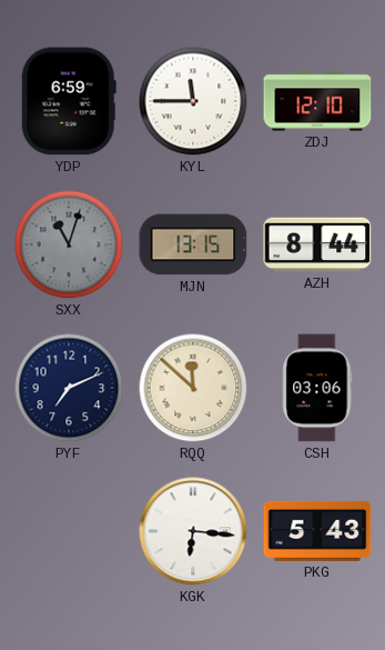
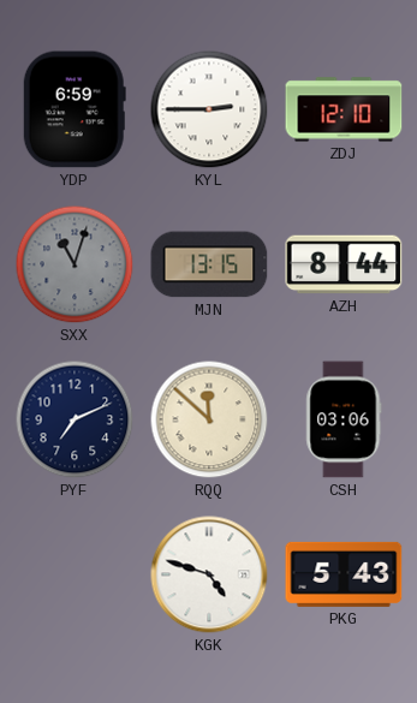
KYL: 11:45 -> 2:45 (209, 109)
KGK: 6:16 -> 4:48 (209, 574)
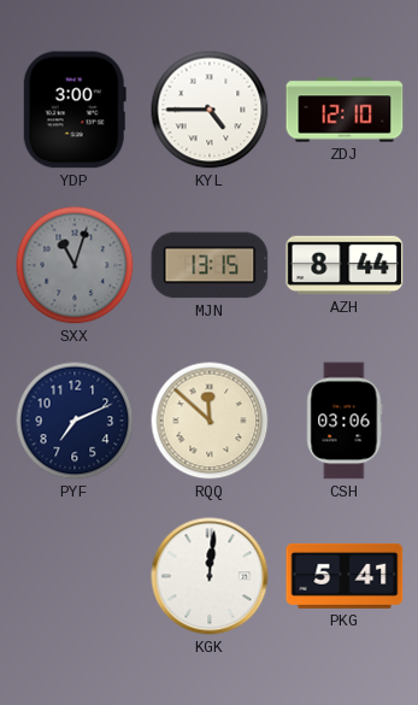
YDP: 6:59 -> 3:00 (75, 110)
KYL: 2:45 -> 4:45 (210, 110)
KGK: 4:48 -> 12:01 (210, 576)
PKG: 5:43 -> 5:41 (345, 576)
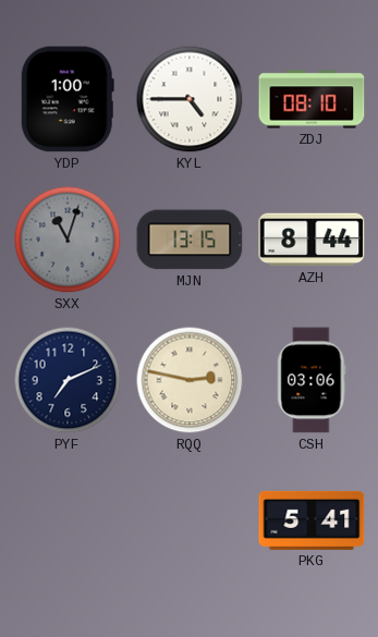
YDP: 3:00 -> 1:00 (68, 99)
ZDJ: 12:10 -> 08:10 (312, 99)
RQQ: 11:52 -> 2:47 (190, 380)
KGK: 12:01 -> none (210, 576)
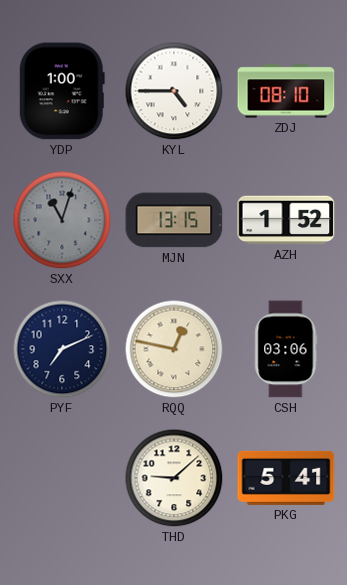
AZH: 8:44 -> 1:52 (286, 220)
RQQ: 2:47 -> 12:47 (174, 349)
THD: none -> 9:08 (174, 478)
